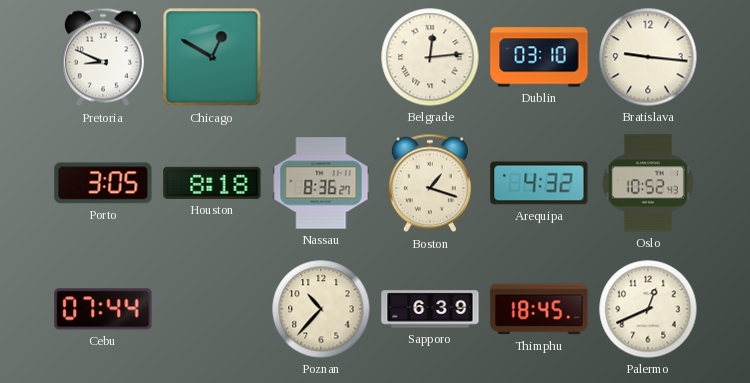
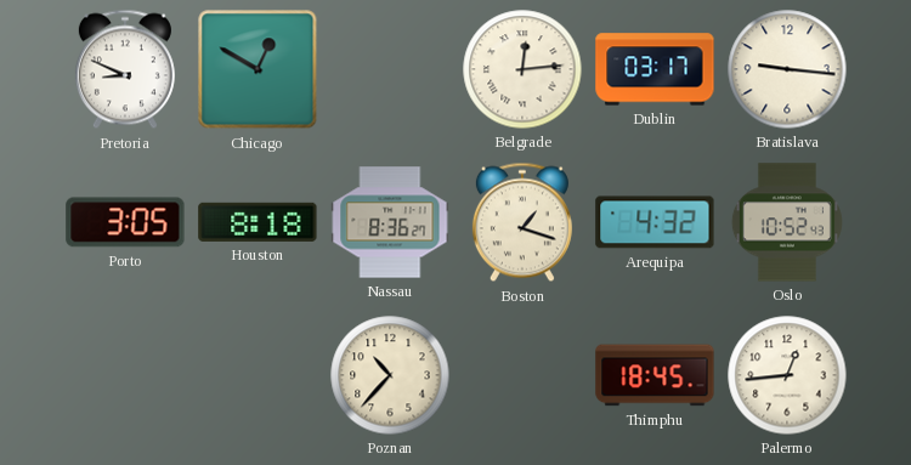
Dublin: 03:10 -> 03:17 (655, 69)
Cebu: 07:44 -> none (103, 309)
Sapporo: 6:39 -> none (430, 309)
Palermo: 12:41 -> 12:44 (787, 375)
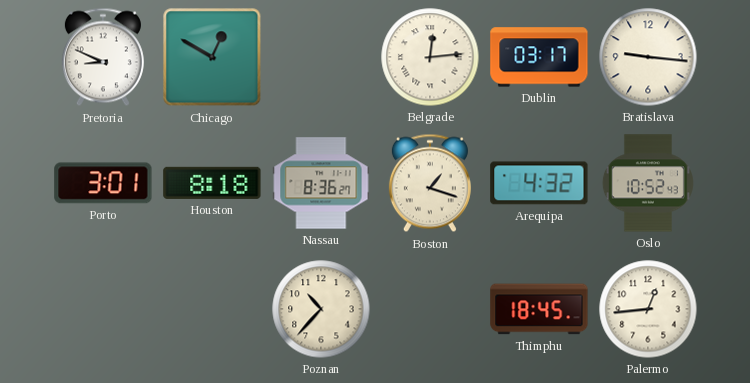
Porto: 3:05 -> 3:01 (103, 183)
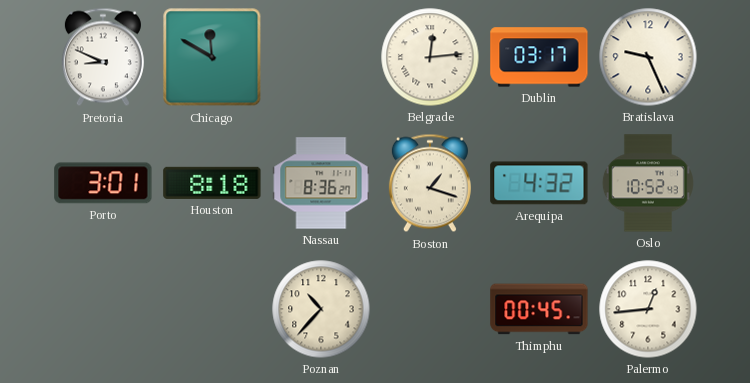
Chicago: 12:50 -> 11:50 (212, 57)
Bratislava: 9:16 -> 9:26 (648, 57)
Thimphu: 18:45 -> 00:45 (539, 309)
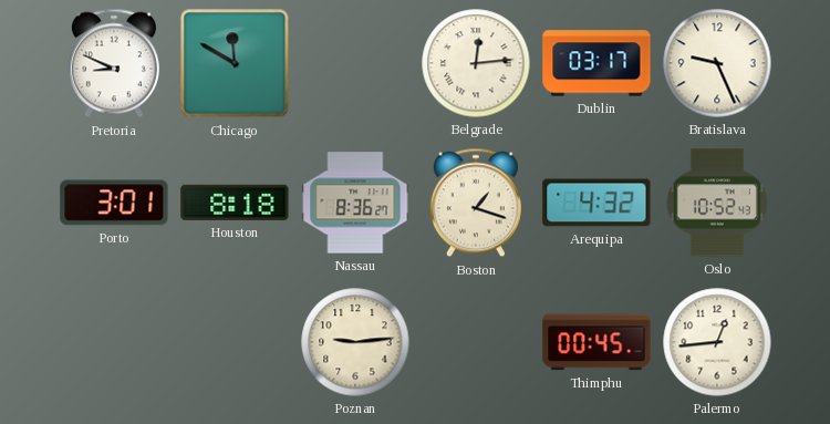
Poznan: 10:37 -> 9:14 (355, 342)
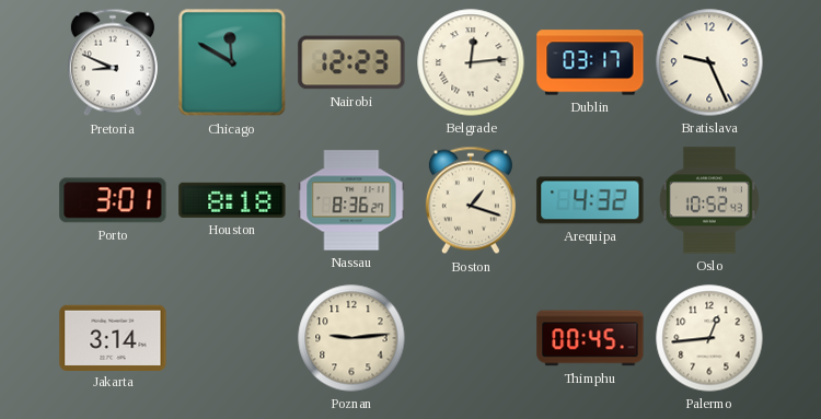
Nairobi: none -> 12:23 (351, 62)
Jakarta: none -> 3:14 (113, 337)
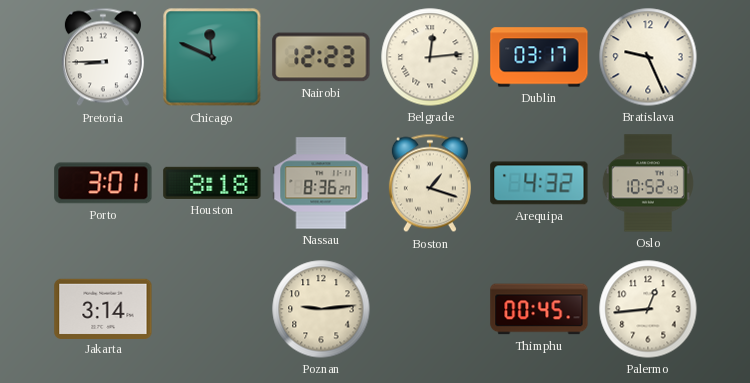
Pretoria: 8:49 -> 8:45 (103, 57)
Chicago: 11:50 -> 11:49 (212, 57)
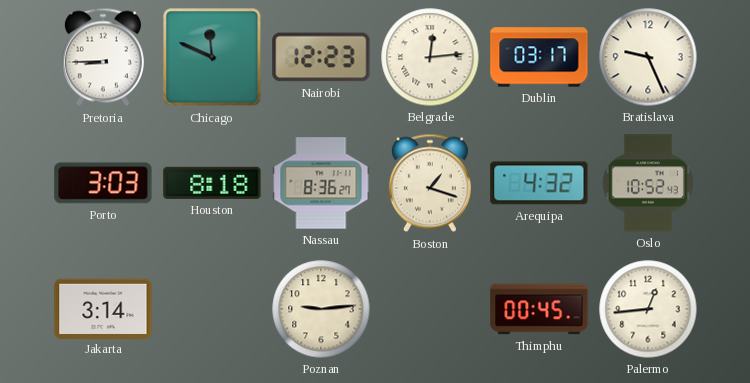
Porto: 3:01 -> 3:03 (103, 183)
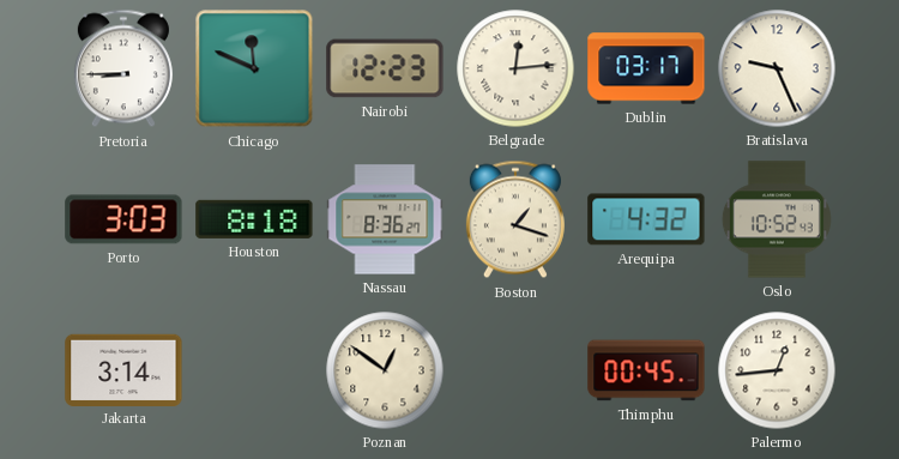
Poznan: 9:14 -> 12:51 (385, 370)
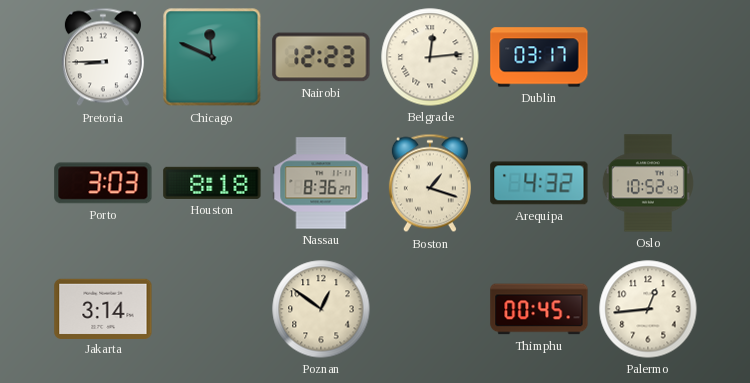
Bratislava: 9:26 -> none (777, 68)
